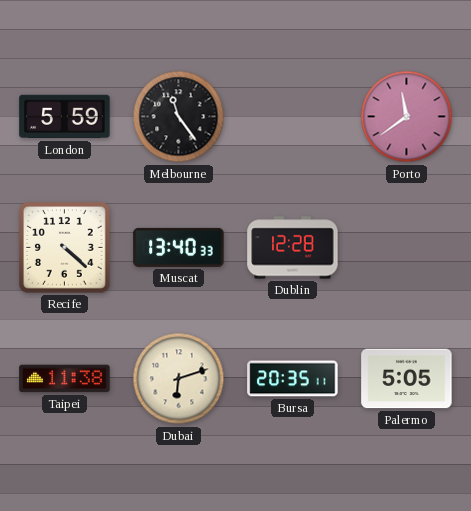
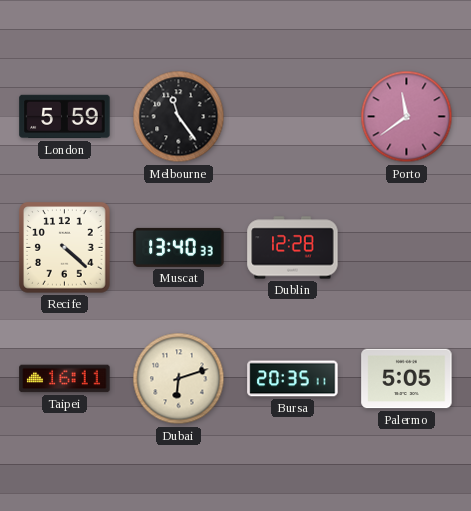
Taipei: 11:38 -> 16:11 (65, 379)
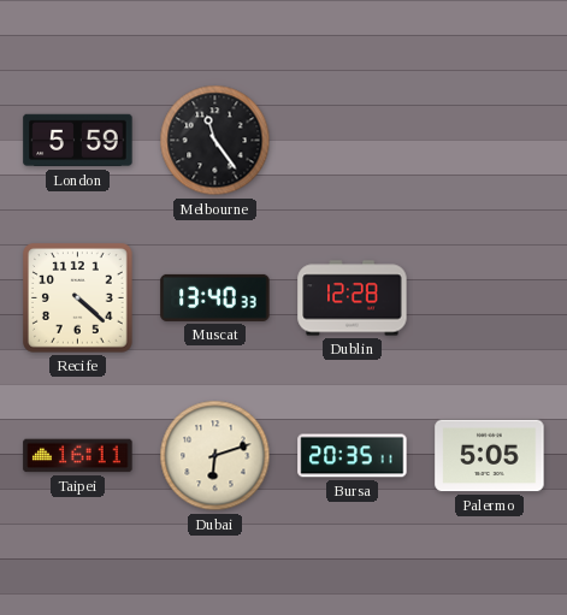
Porto: 11:39 -> none (407, 117)
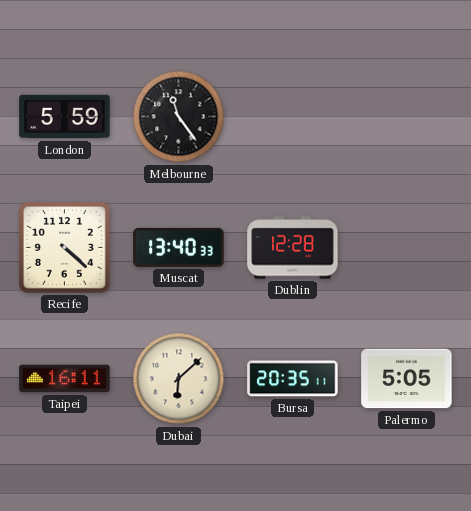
Dubai: 6:12 -> 6:08 (179, 379)
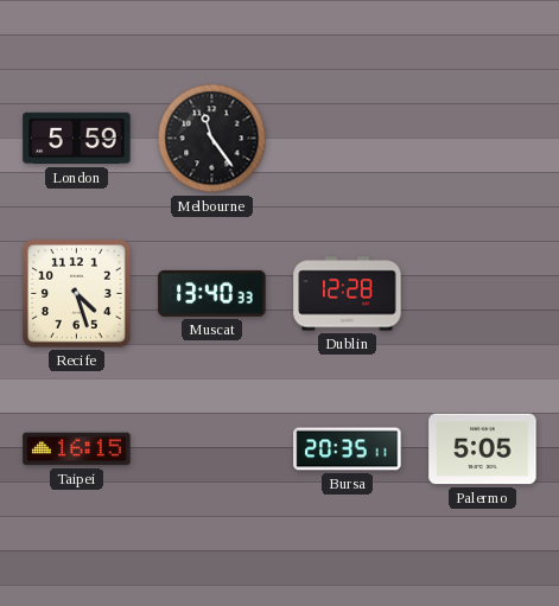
Recife: 4:22 -> 4:27 (77, 294)
Taipei: 16:11 -> 16:15 (77, 449)
Dubai: 6:08 -> none (179, 379)
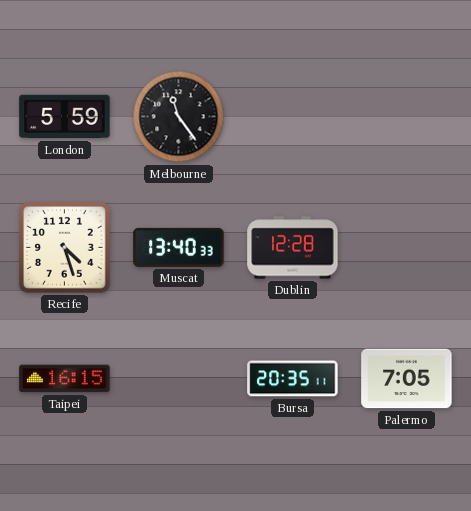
Palermo: 5:05 -> 7:05 (407, 379)
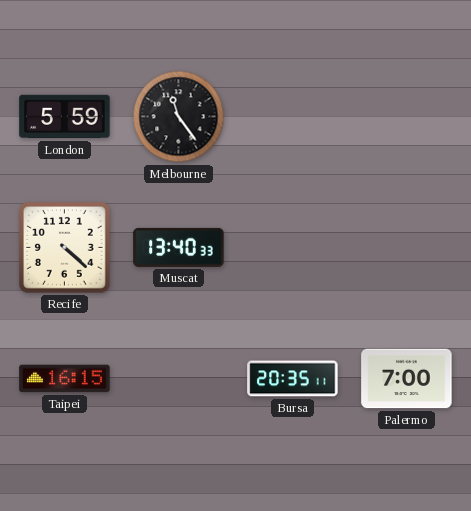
Recife: 4:27 -> 4:22 (65, 248)
Dublin: 12:28 -> none (293, 248)
Palermo: 7:05 -> 7:00 (407, 379)
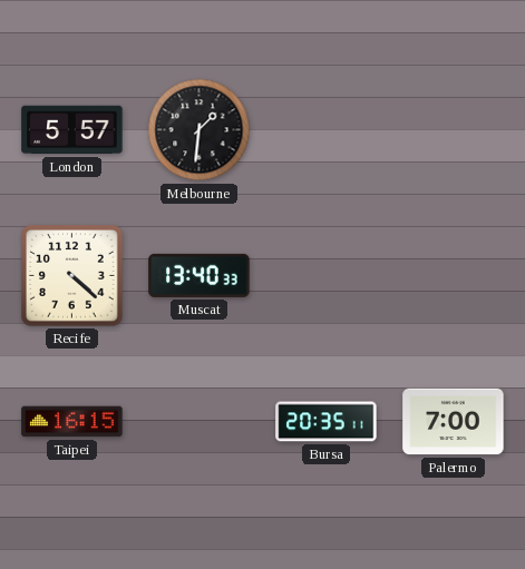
London: 5:59 -> 5:57 (72, 130)
Melbourne: 11:24 -> 1:31 (200, 130)
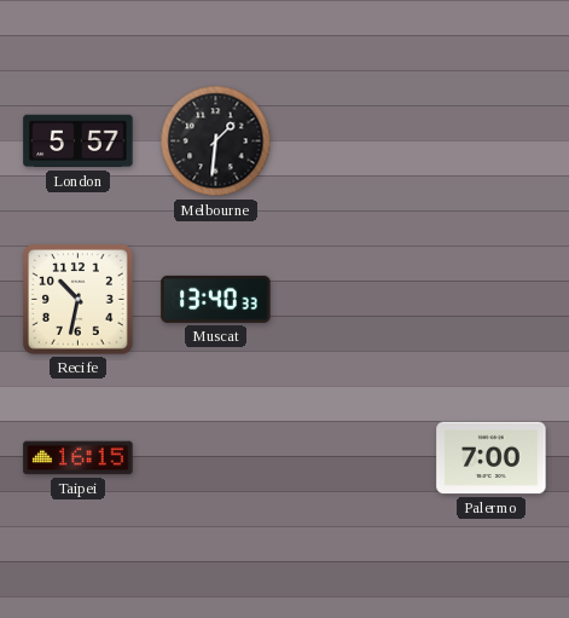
Recife: 4:22 -> 10:32 (79, 300)
Bursa: 20:35 -> none (327, 422)
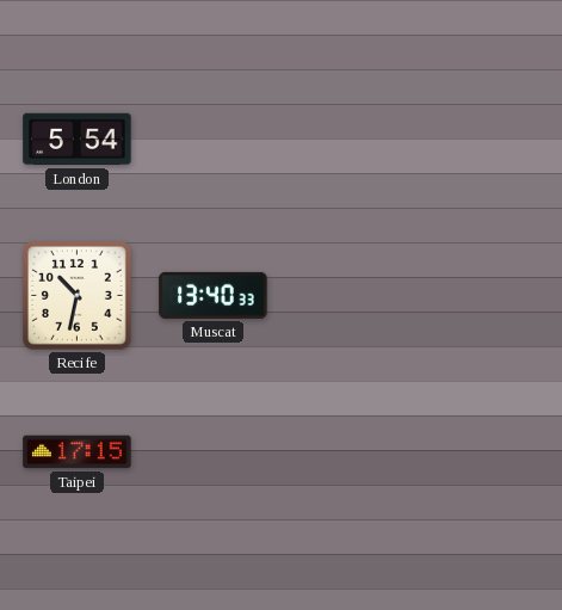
London: 5:57 -> 5:54 (78, 140)
Melbourne: 1:31 -> none (216, 141)
Taipei: 16:15 -> 17:15 (78, 452)
Palermo: 7:00 -> none (492, 458)
